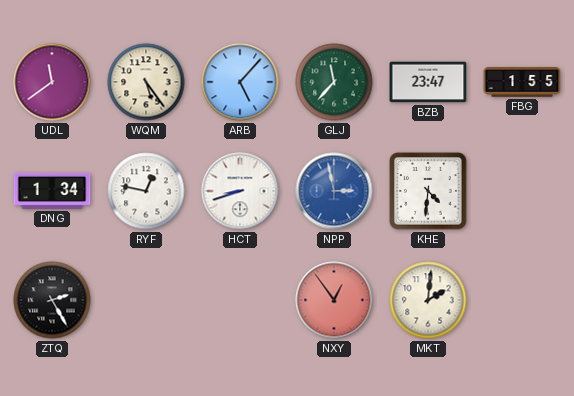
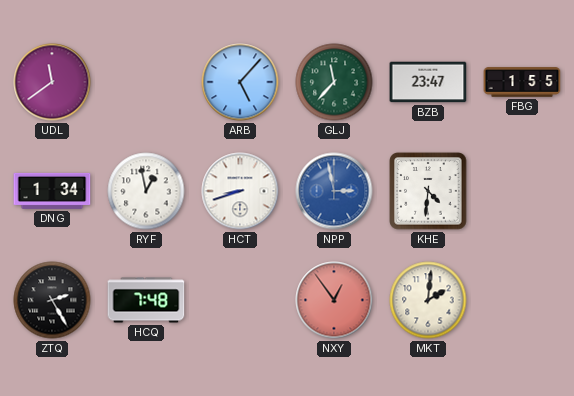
WQM: 5:24 -> none (146, 82)
RYF: 12:47 -> 12:58 (146, 191)
HCQ: none -> 7:48 (146, 300)
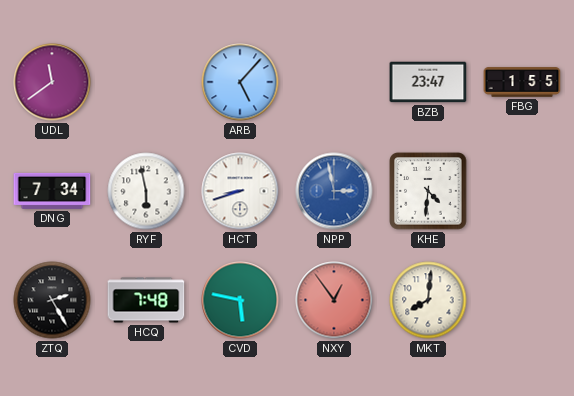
GLJ: 11:37 -> none (334, 82)
DNG: 1:34 -> 7:34 (52, 191)
RYF: 12:58 -> 5:58 (146, 191)
CVD: none -> 5:47 (240, 300)
MKT: 2:01 -> 8:01 (428, 300)
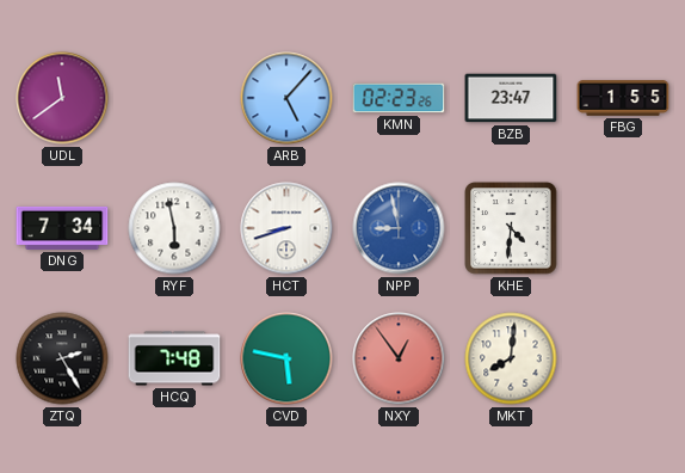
KMN: none -> 02:23 (399, 98)
NPP: 2:58 -> 8:58 (399, 228)
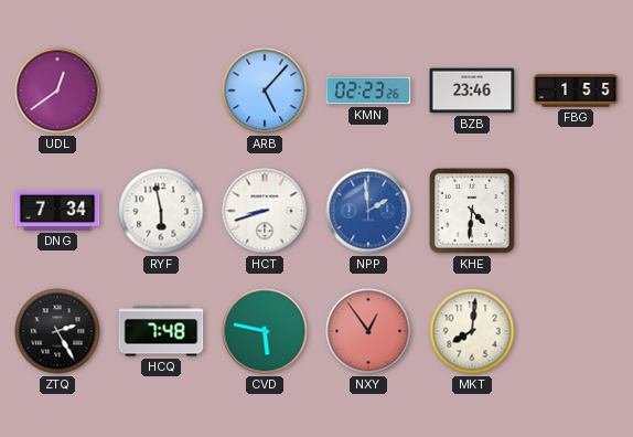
UDL: 11:39 -> 12:39 (57, 90)
BZB: 23:47 -> 23:46 (472, 90)
NPP: 8:58 -> 1:59 (368, 211)
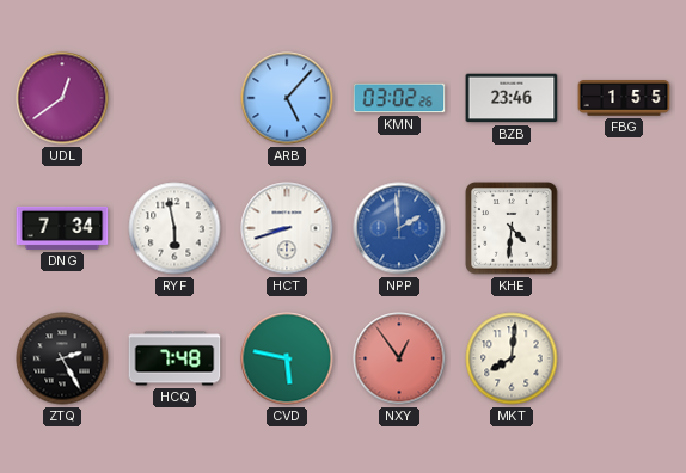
KMN: 02:23 -> 03:02 (399, 98)
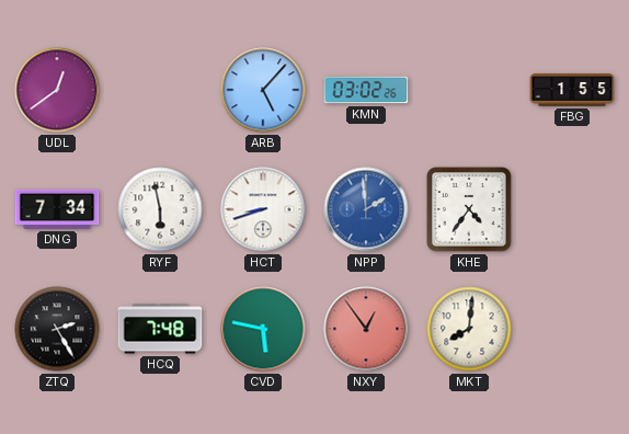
BZB: 23:46 -> none (512, 98)
KHE: 4:31 -> 4:36 (469, 209)
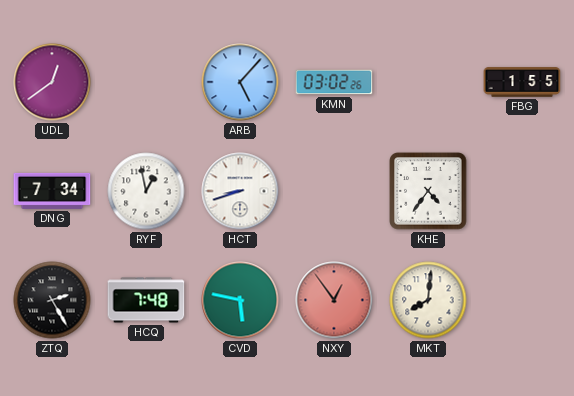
RYF: 5:58 -> 12:58 (146, 191)
NPP: 1:59 -> none (366, 209)
